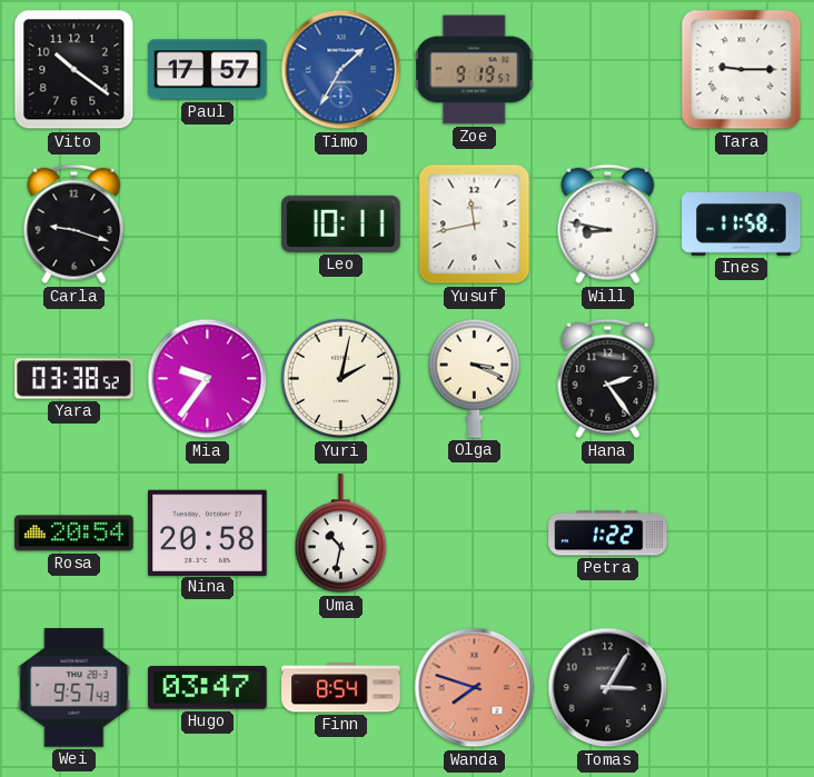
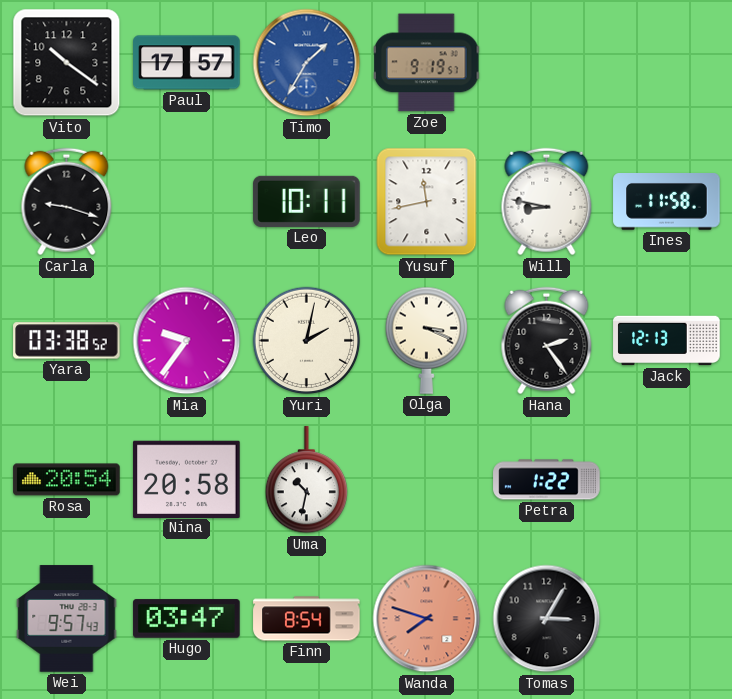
Tara: 9:15 -> none (742, 70)
Jack: none -> 12:13 (667, 341)
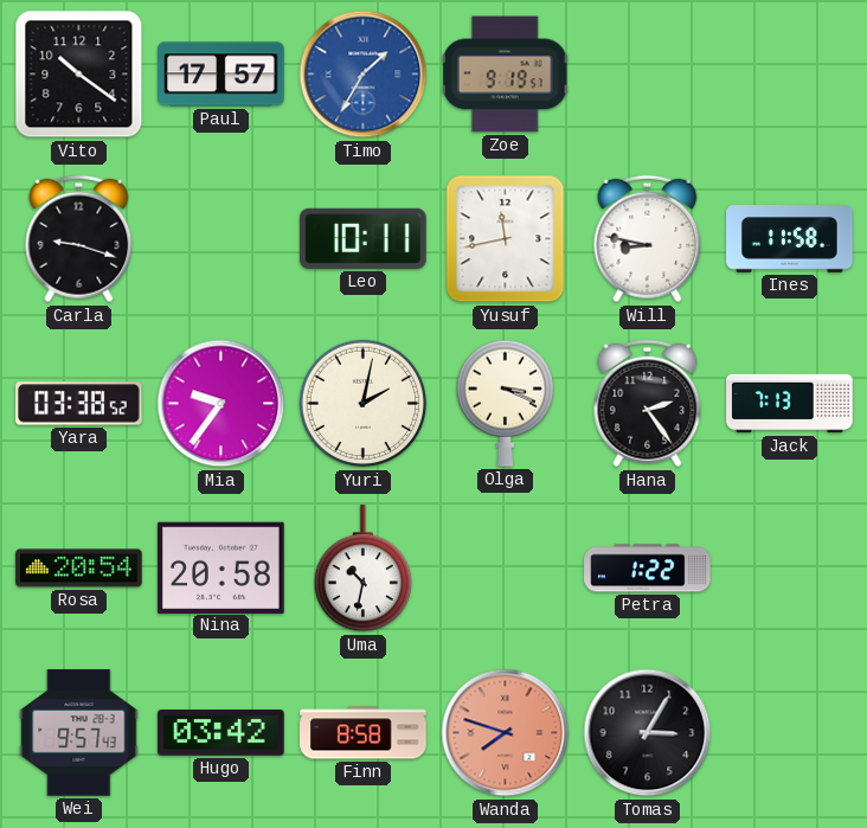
Jack: 12:13 -> 7:13 (790, 404)
Hugo: 03:47 -> 03:42 (221, 733)
Finn: 8:54 -> 8:58 (364, 733)
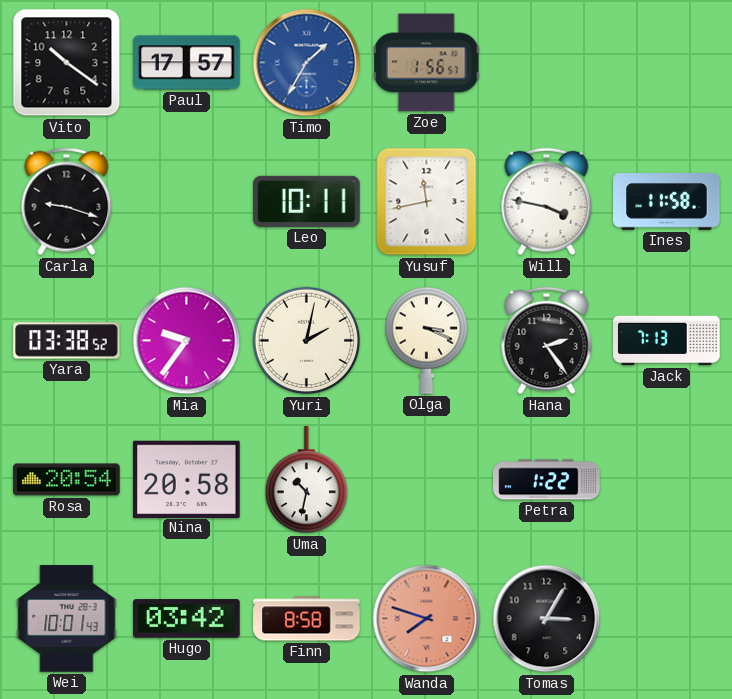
Zoe: 9:19 -> 1:56 (427, 63)
Will: 8:47 -> 3:47 (547, 202)
Wei: 9:57 -> 10:01 (67, 619)
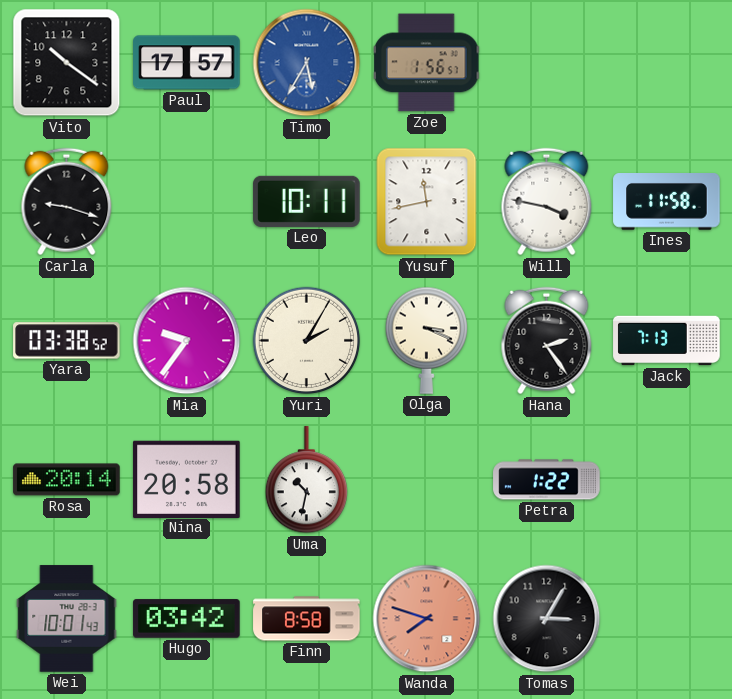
Timo: 1:35 -> 5:35 (307, 63)
Yuri: 2:02 -> 2:05 (307, 341)
Rosa: 20:54 -> 20:14 (67, 480)
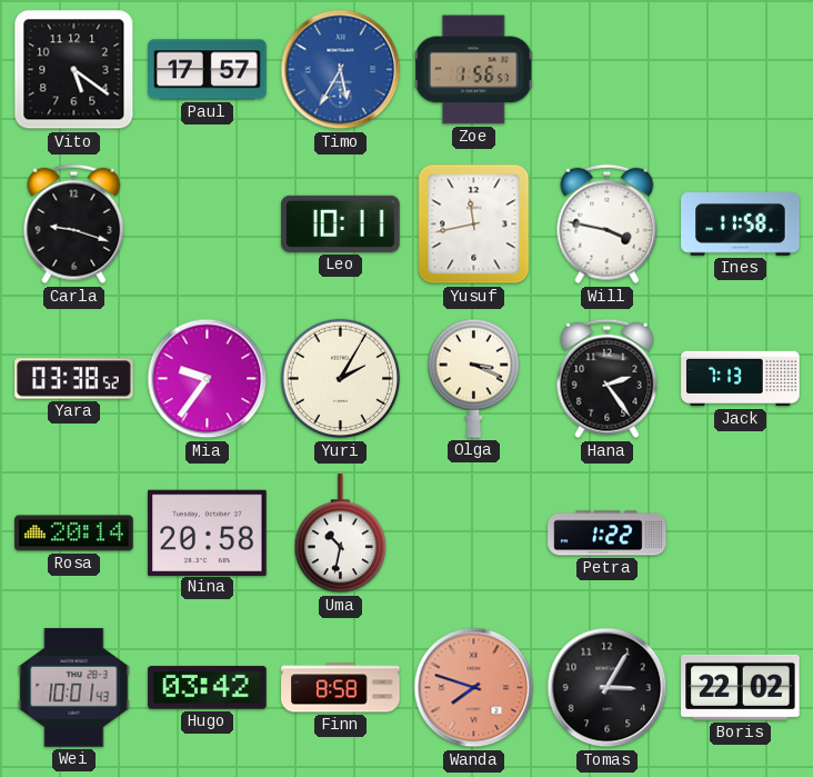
Vito: 10:21 -> 5:21 (74, 70)
Boris: none -> 22:02 (741, 687)
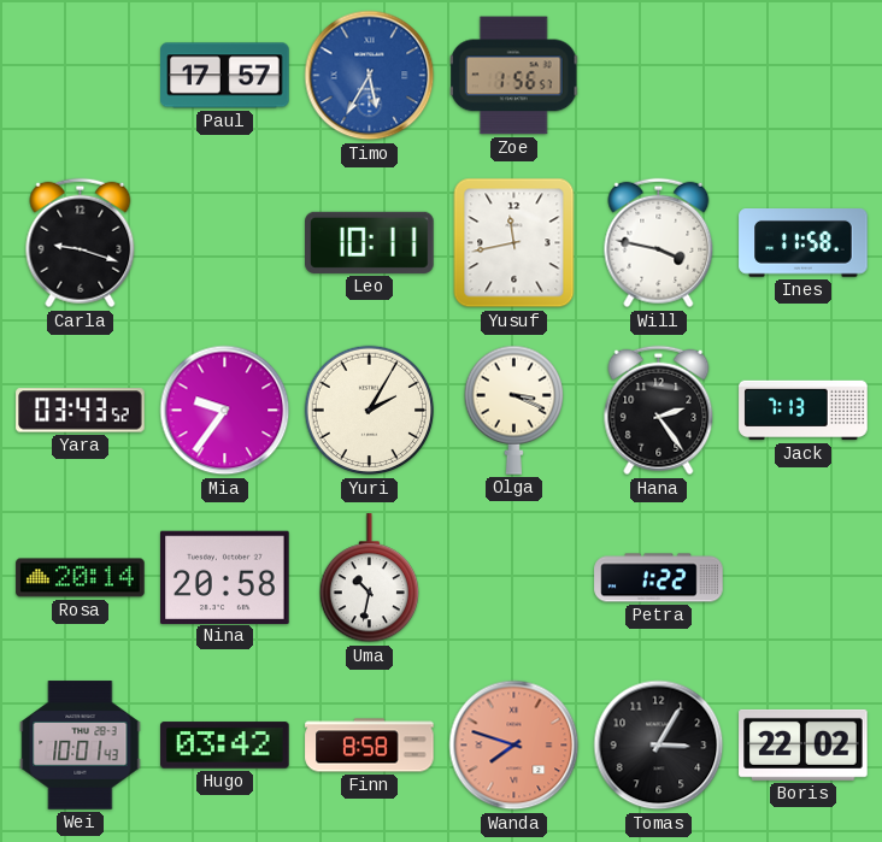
Vito: 5:21 -> none (74, 70)
Yara: 03:38 -> 03:43 (81, 411)
